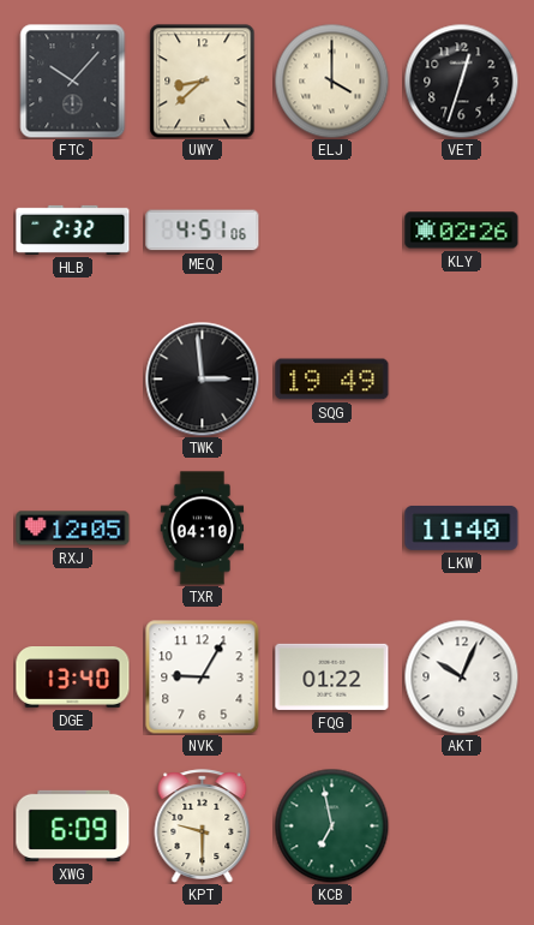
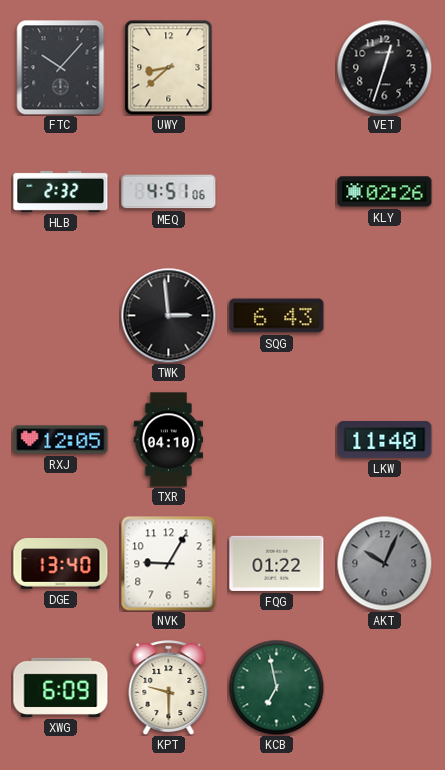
ELJ: 4:00 -> none (331, 80)
SQG: 19:49 -> 6:43 (277, 316)
AKT dial: white -> grey (384, 563)
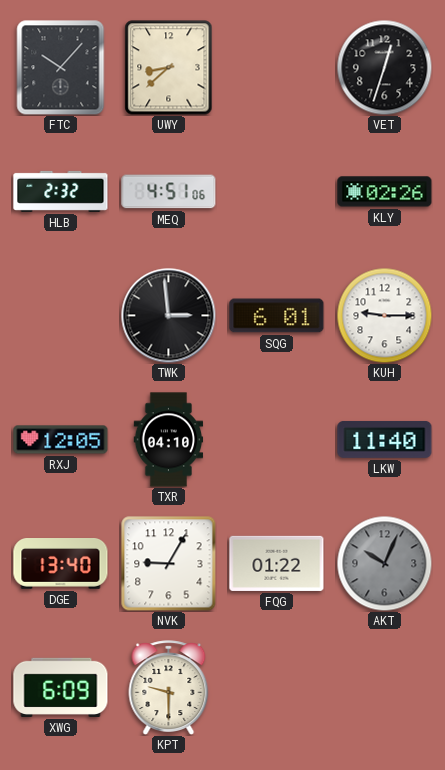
SQG: 6:43 -> 6:01 (277, 316)
KUH: none -> 9:15 (384, 315)
KCB: 6:58 -> none (276, 687)
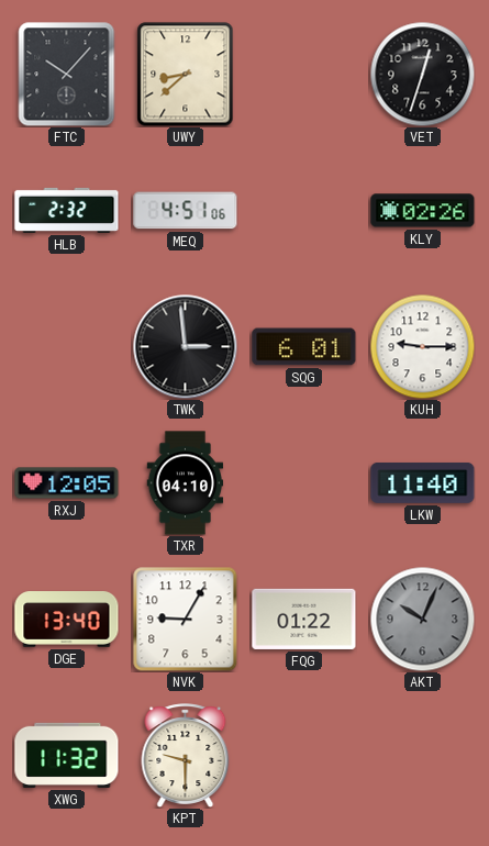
XWG: 6:09 -> 11:32 (67, 755)
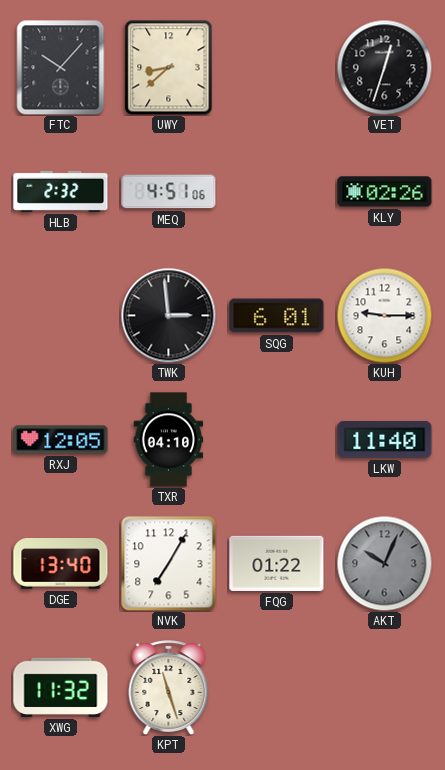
NVK: 9:05 -> 7:05 (168, 563)
KPT: 9:30 -> 11:27 (169, 687)
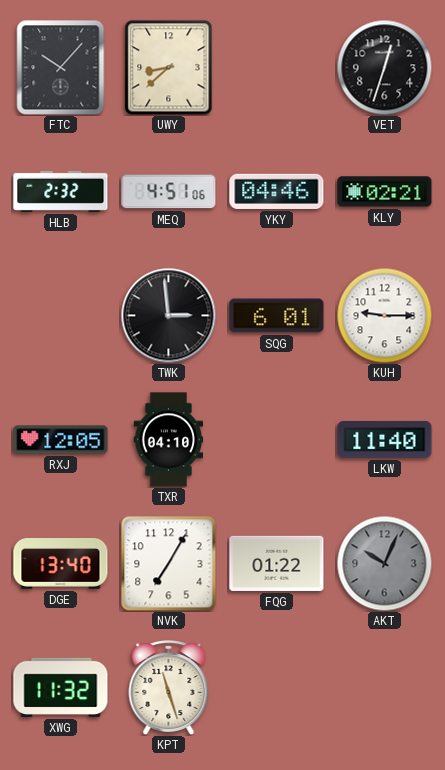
YKY: none -> 04:46 (277, 191)
KLY: 02:26 -> 02:21 (385, 192)
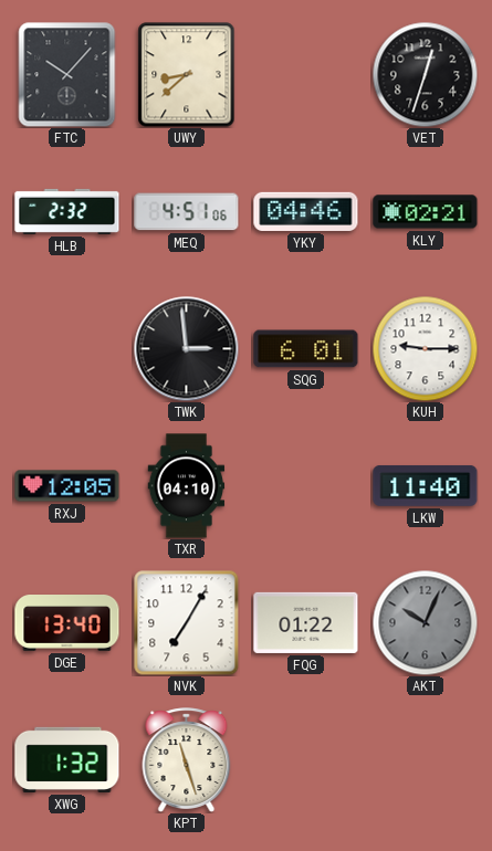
XWG: 11:32 -> 1:32 (67, 759)
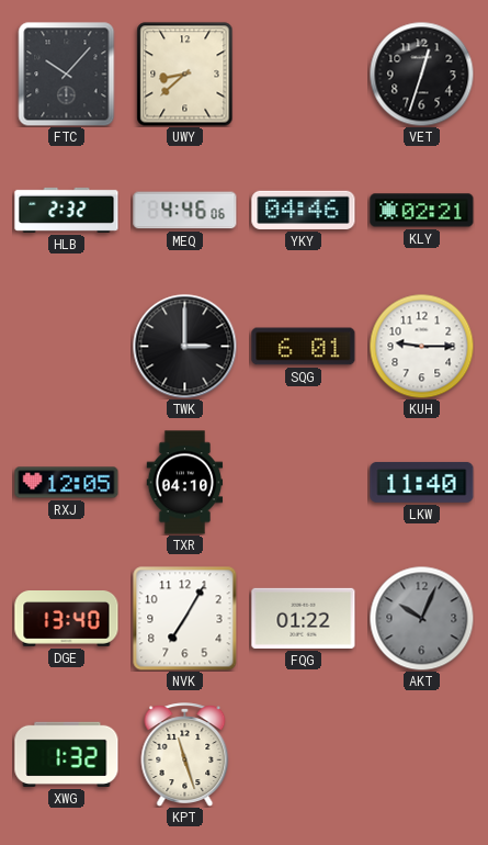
MEQ: 4:51 -> 4:46 (185, 211)
TWK: 2:59 -> 3:00 (184, 346)
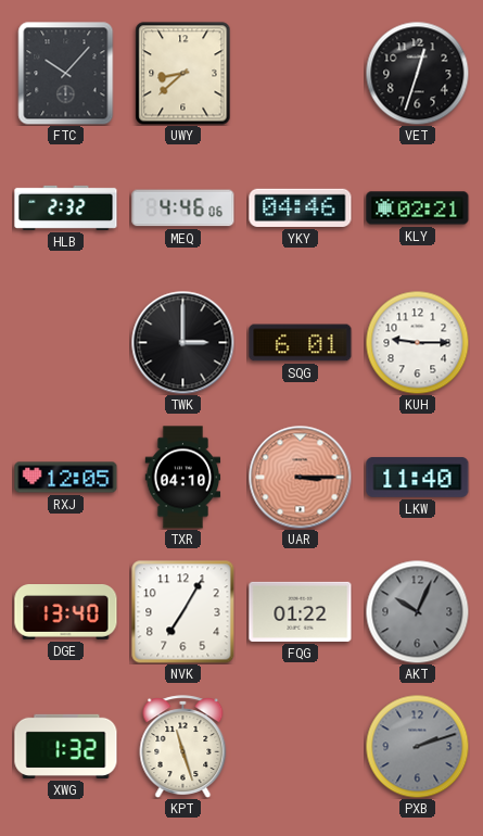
UAR: none -> 3:15 (300, 477)
PXB: none -> 2:12 (417, 746)
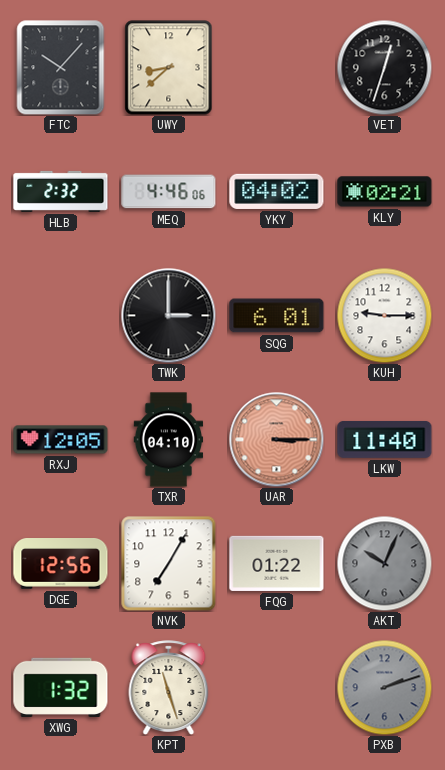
YKY: 04:46 -> 04:02 (277, 191)
DGE: 13:40 -> 12:56 (61, 564)
